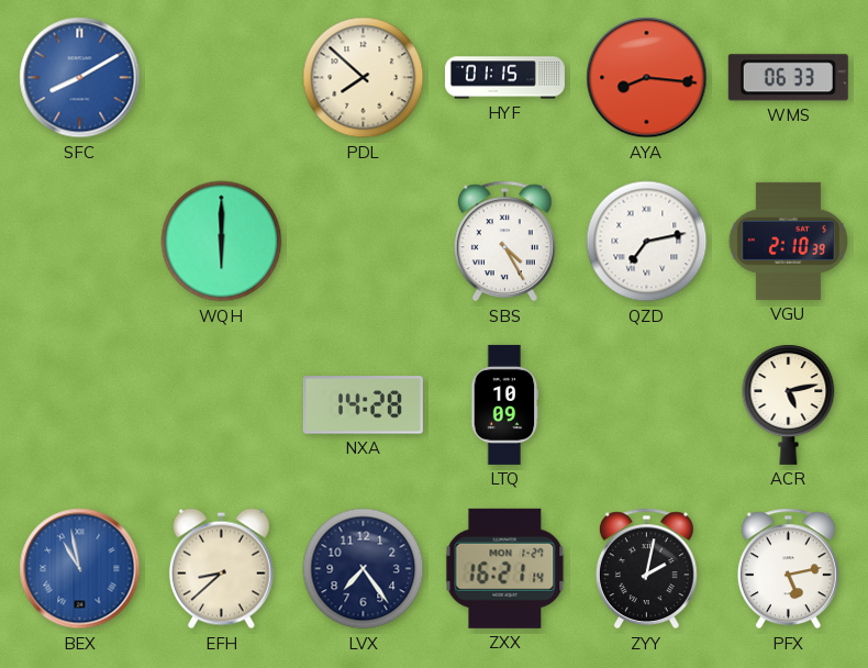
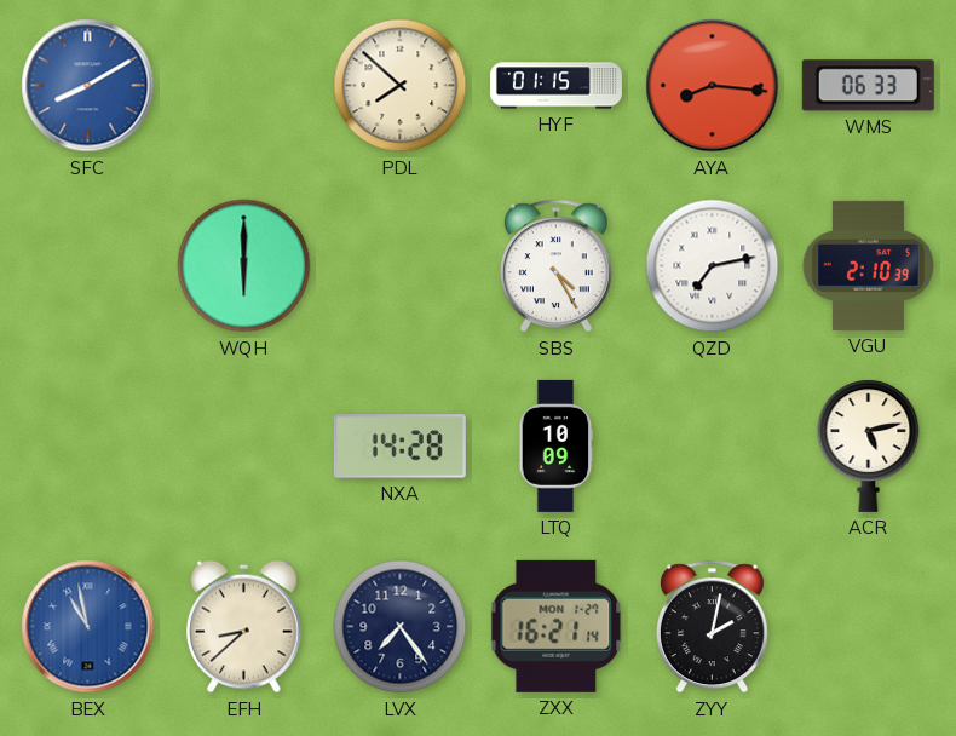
PFX: 5:13 -> none (788, 569)
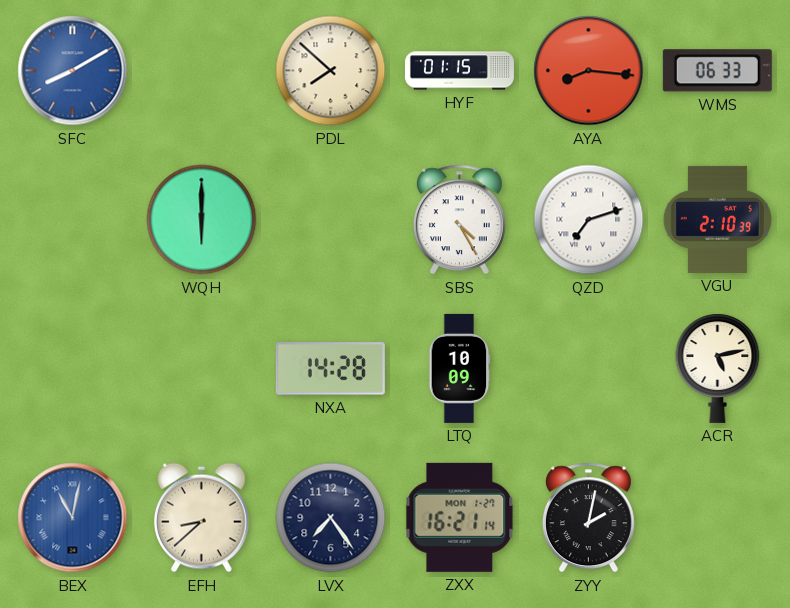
QZD: 7:13 -> 7:12 (589, 220)
BEX: 10:58 -> 11:02 (73, 518)
